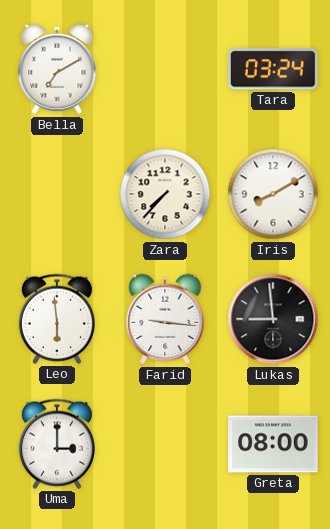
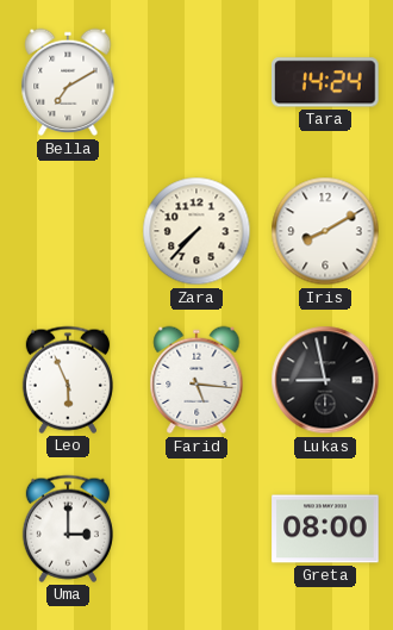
Tara: 03:24 -> 14:24 (326, 82)
Leo: 5:59 -> 5:56 (68, 380)
Farid: 9:16 -> 5:16 (196, 380)
Lukas: 8:59 -> 8:58 (325, 380)
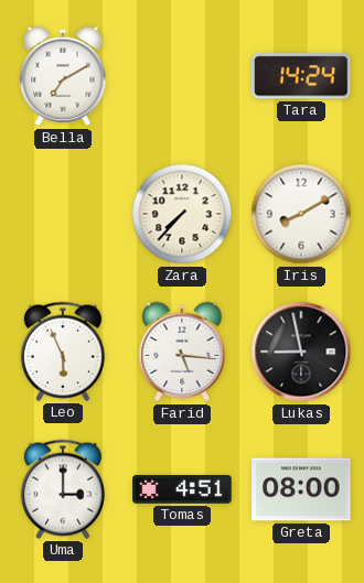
Tomas: none -> 4:51 (182, 489)
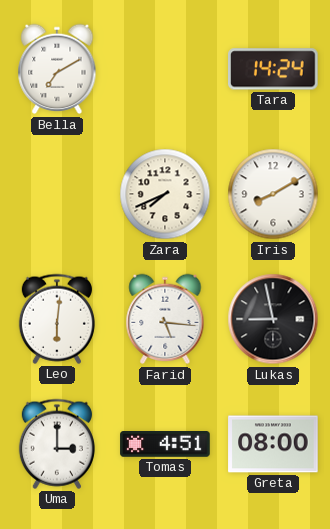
Zara: 7:37 -> 7:41 (165, 194)
Leo: 5:56 -> 6:01 (57, 319)
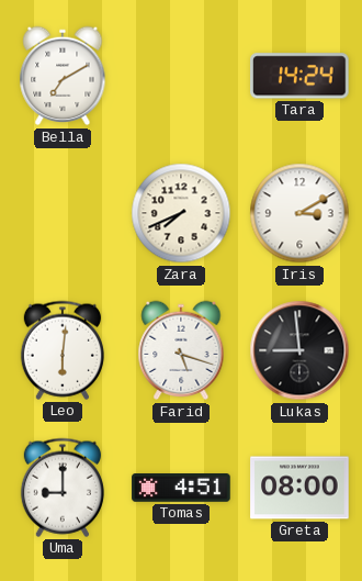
Iris: 8:10 -> 3:10 (299, 213)
Farid: 5:16 -> 5:18 (181, 350)
Lukas: 8:58 -> 8:59 (299, 350)
Uma: 3:00 -> 9:00 (63, 488)
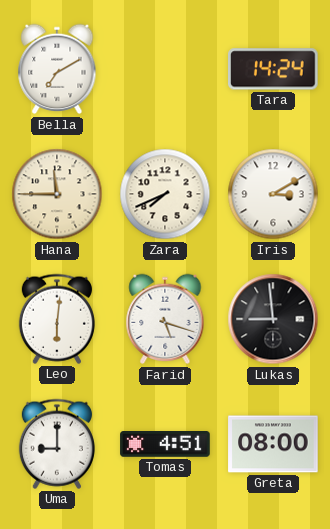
Hana: none -> 11:45 (57, 194)
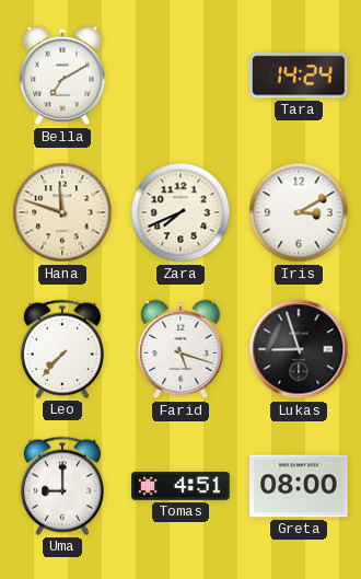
Hana: 11:45 -> 11:48 (62, 212)
Leo: 6:01 -> 7:37 (62, 349)
Lukas: 8:59 -> 8:57 (299, 349)
